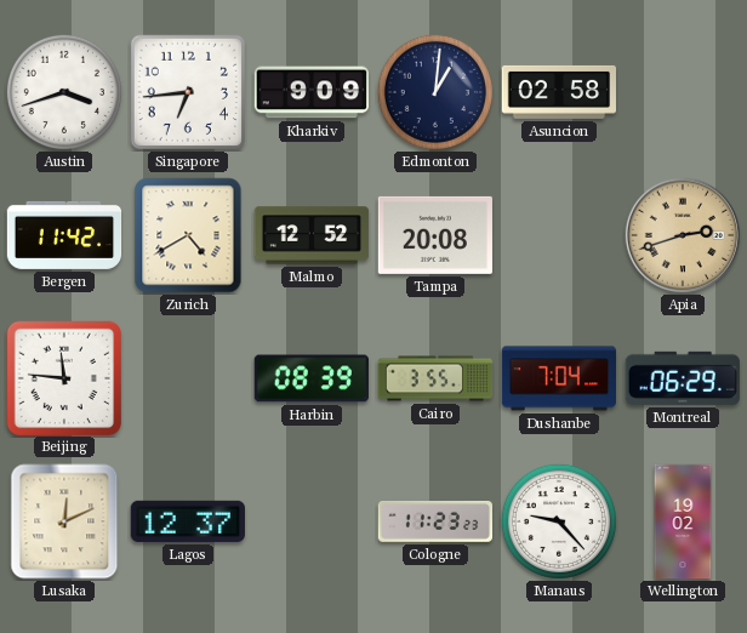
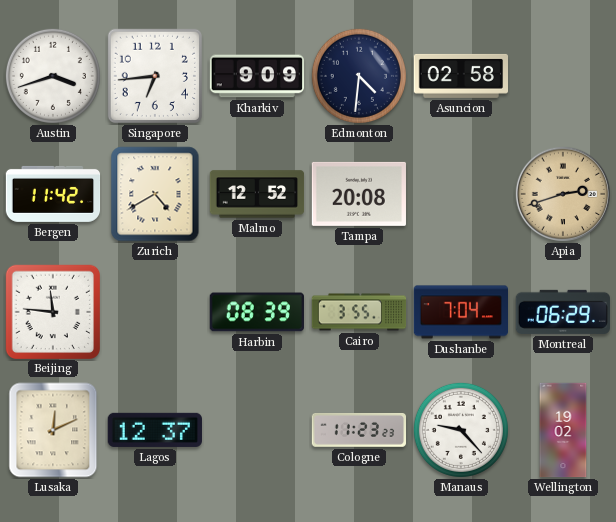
Edmonton: 1:01 -> 4:31 (359, 76)
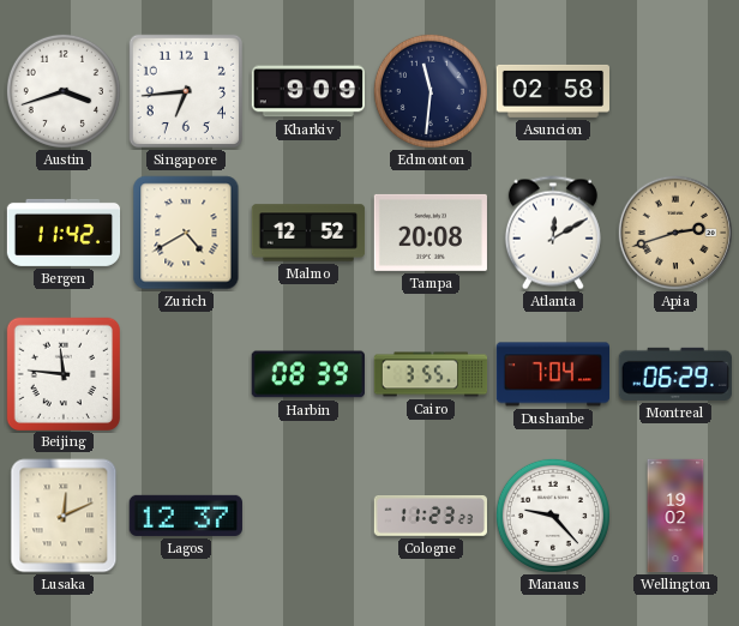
Edmonton: 4:31 -> 11:31 (431, 91)
Atlanta: none -> 12:10 (553, 233)
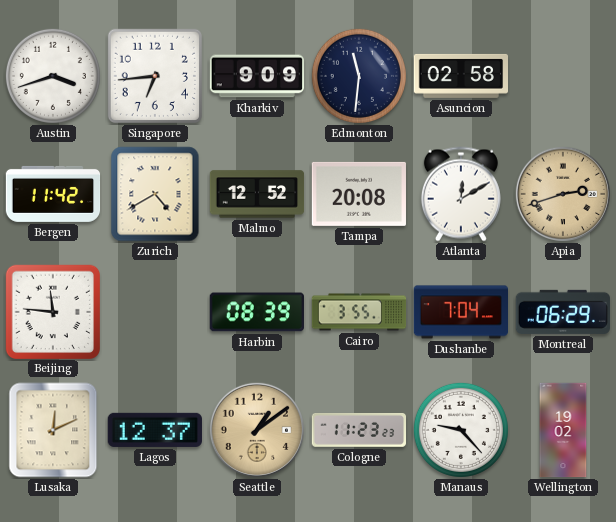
Seattle: none -> 1:09 (256, 429)
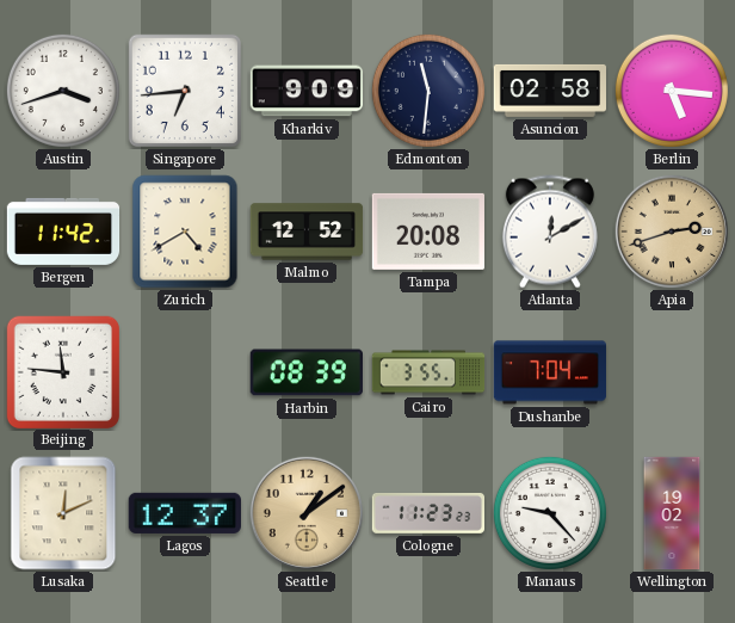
Berlin: none -> 5:16 (672, 91)
Montreal: 06:29 -> none (562, 312)
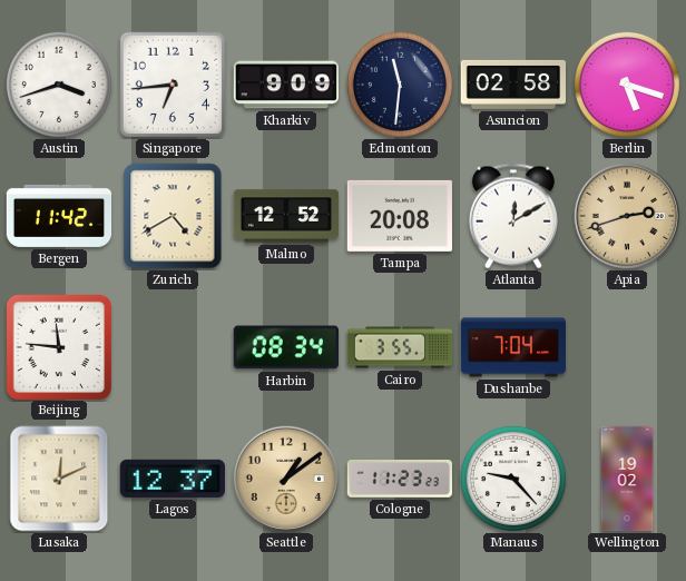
Berlin: 5:16 -> 5:18 (627, 85)
Harbin: 08:39 -> 08:34 (286, 347)
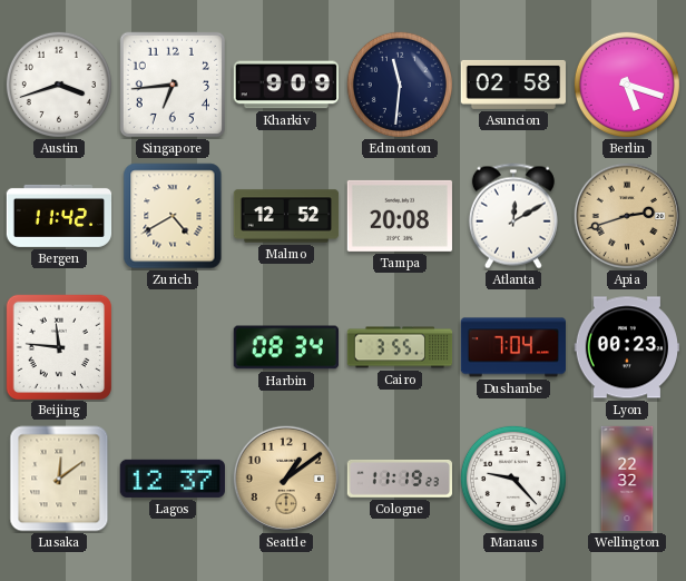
Lyon: none -> 00:23 (626, 347)
Lusaka: 12:11 -> 12:09 (59, 479)
Cologne: 11:23 -> 11:19 (399, 480)
Wellington: 19:02 -> 22:32 (627, 479)
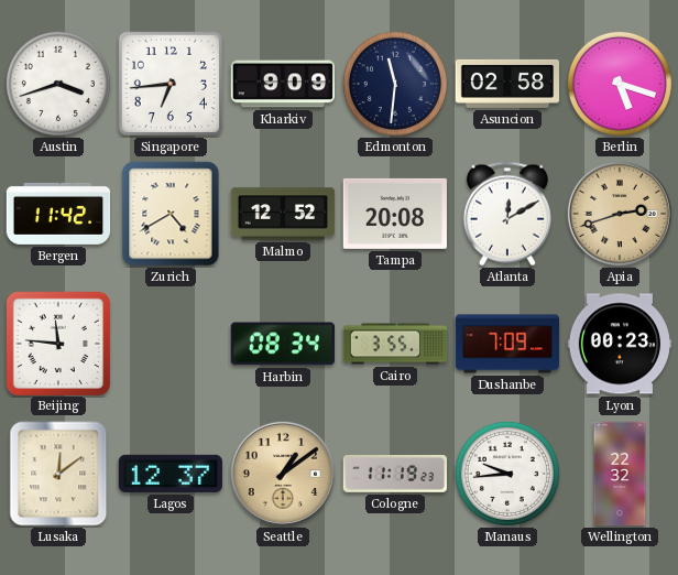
Dushanbe: 7:04 -> 7:09 (506, 344)
Manaus: 9:23 -> 9:44 (507, 474)
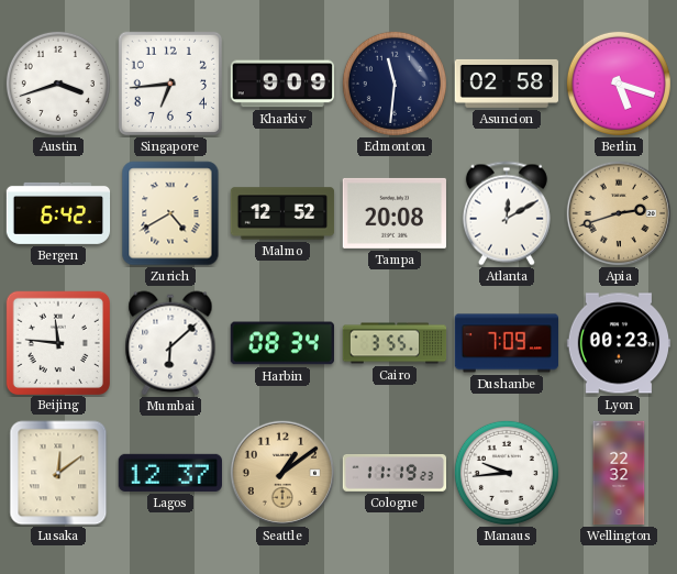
Bergen: 11:42 -> 6:42 (58, 213)
Mumbai: none -> 6:08 (170, 343)
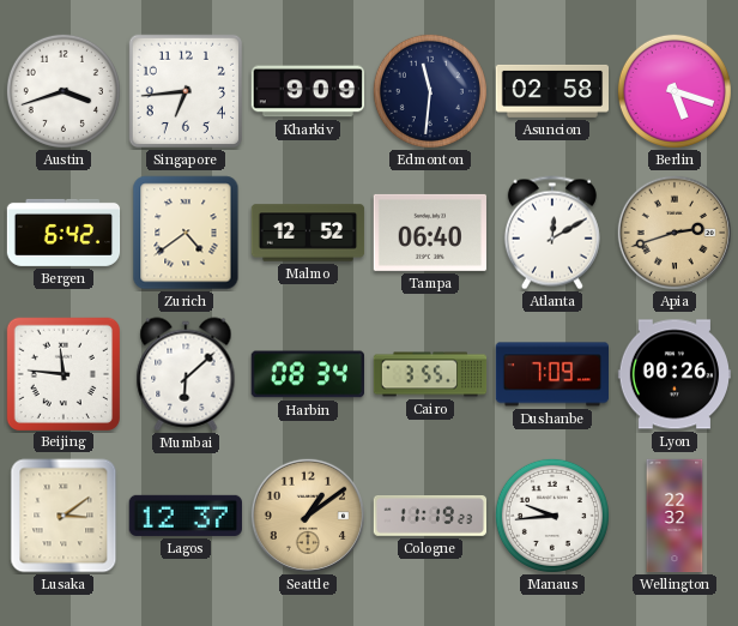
Zurich: 4:40 -> 4:39 (186, 233)
Tampa: 20:08 -> 06:40 (429, 233)
Lyon: 00:23 -> 00:26 (673, 374)
Lusaka: 12:09 -> 3:09 (63, 516)
